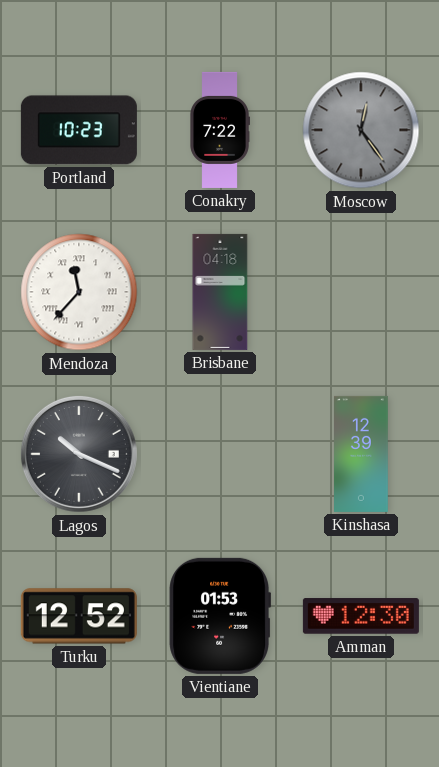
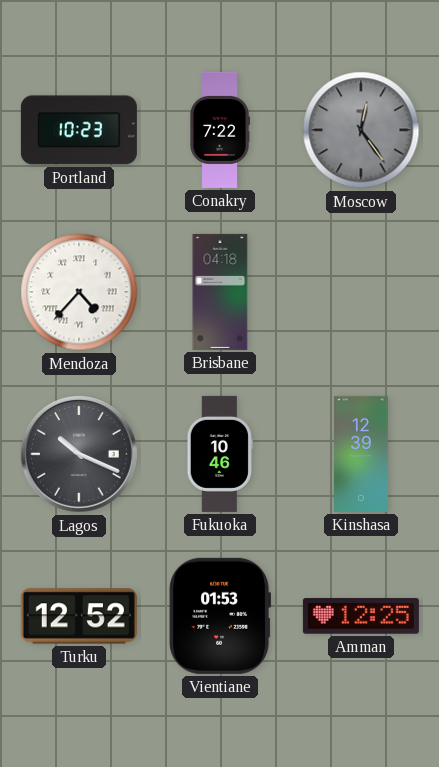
Mendoza: 11:37 -> 4:37 (79, 292)
Fukuoka: none -> 10:46 (220, 454)
Amman: 12:30 -> 12:25 (361, 616)
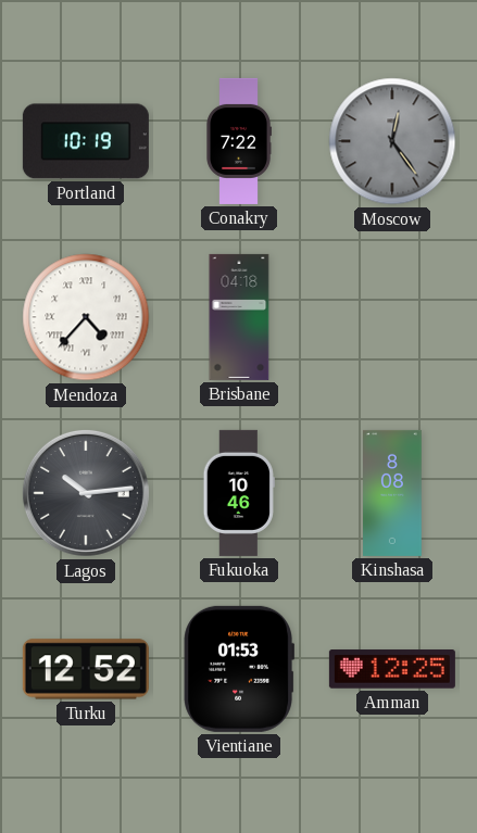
Portland: 10:23 -> 10:19 (86, 141)
Lagos: 10:19 -> 10:14 (86, 493)
Kinshasa: 12:39 -> 8:08 (393, 493)
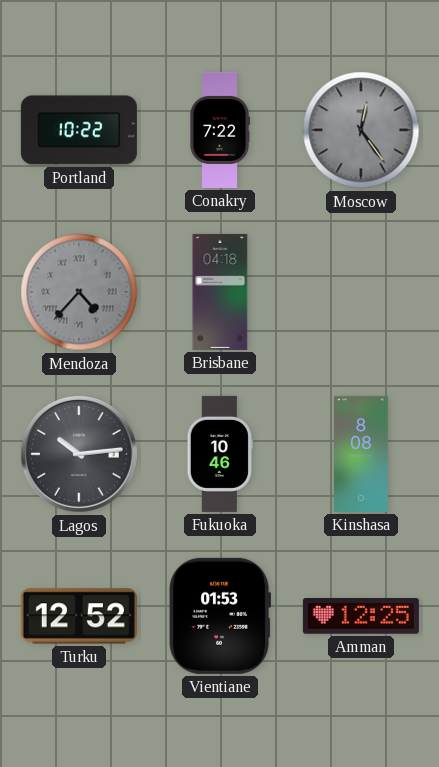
Portland: 10:19 -> 10:22 (79, 130)
Mendoza dial: white -> grey (79, 292)
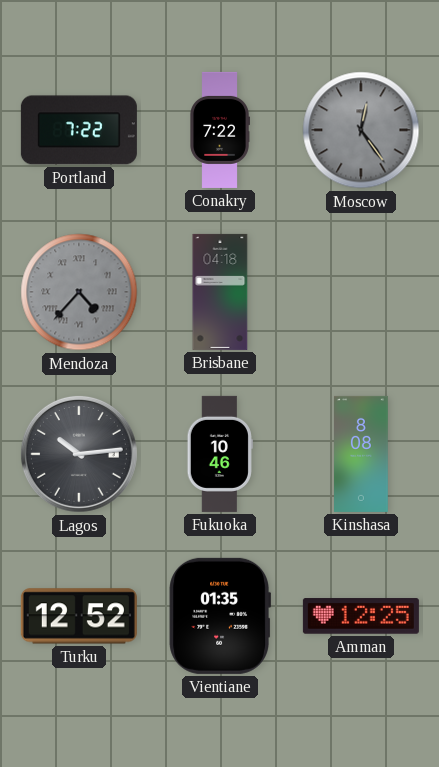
Portland: 10:22 -> 7:22 (79, 130)
Vientiane: 01:53 -> 01:35 (219, 616)
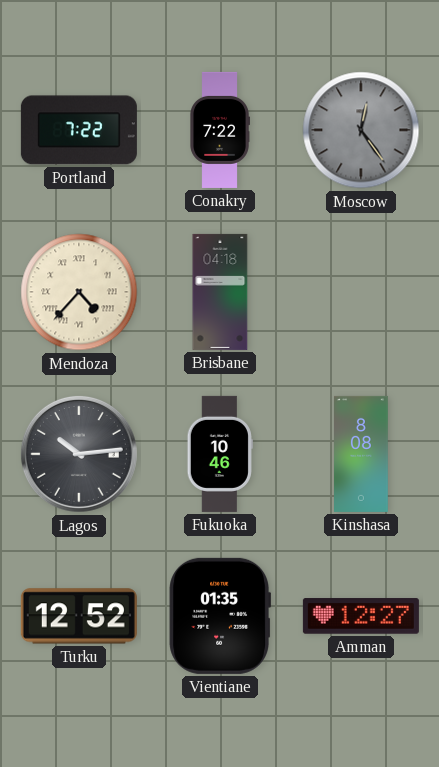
Mendoza dial: grey -> cream (79, 292)
Amman: 12:25 -> 12:27 (361, 616)
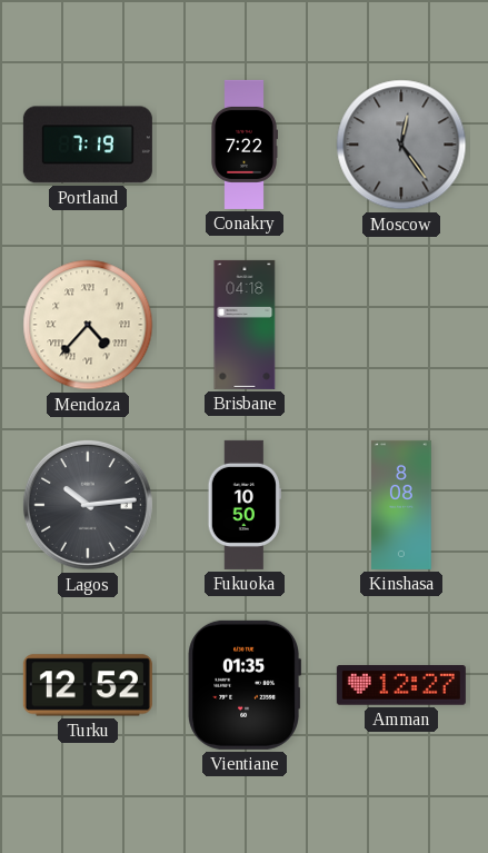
Portland: 7:22 -> 7:19 (88, 145)
Fukuoka: 10:46 -> 10:50 (245, 505)
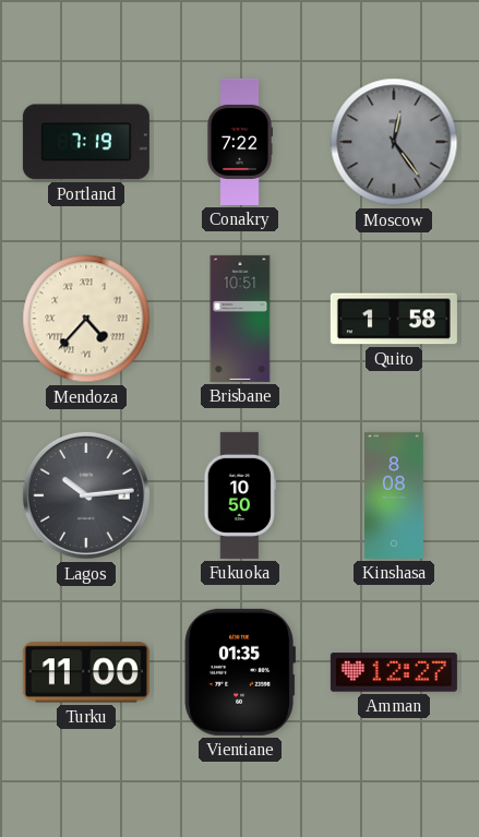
Brisbane: 04:18 -> 10:51 (240, 319)
Quito: none -> 1:58 (394, 319)
Turku: 12:52 -> 11:00 (86, 672)
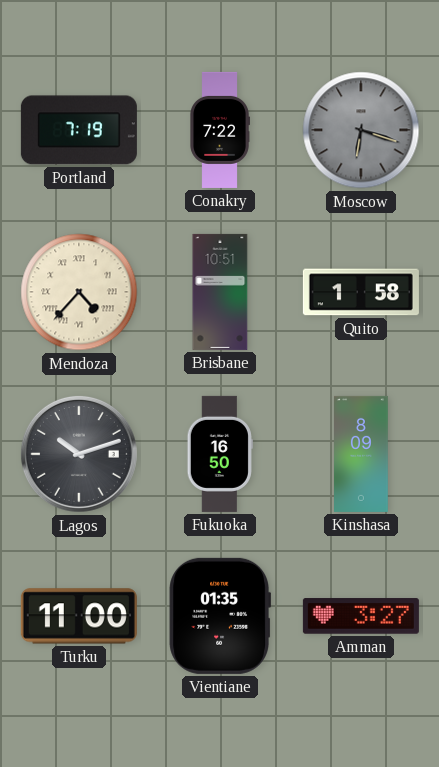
Moscow: 12:24 -> 6:18 (361, 130)
Lagos: 10:14 -> 10:12 (79, 454)
Fukuoka: 10:50 -> 16:50 (220, 454)
Kinshasa: 8:08 -> 8:09 (362, 454)
Amman: 12:27 -> 3:27 (361, 616)
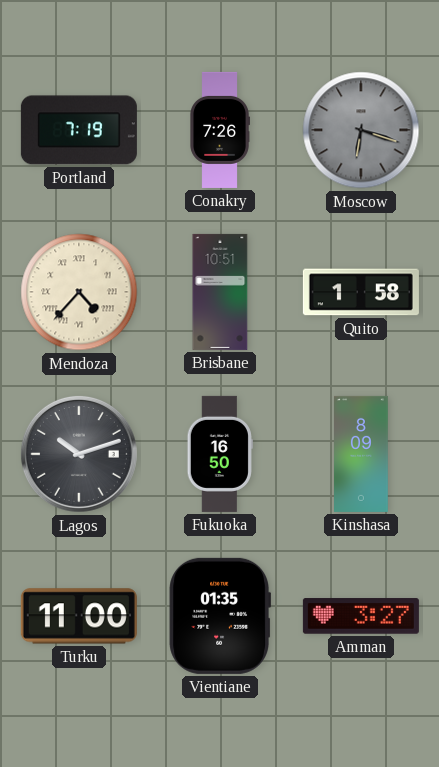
Conakry: 7:22 -> 7:26 (220, 130)
